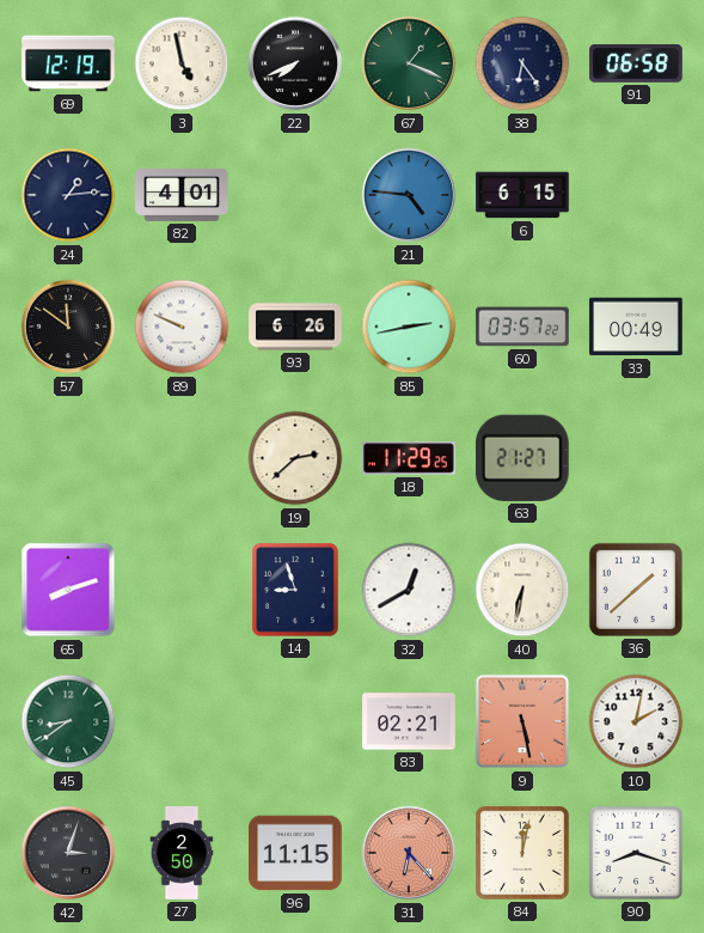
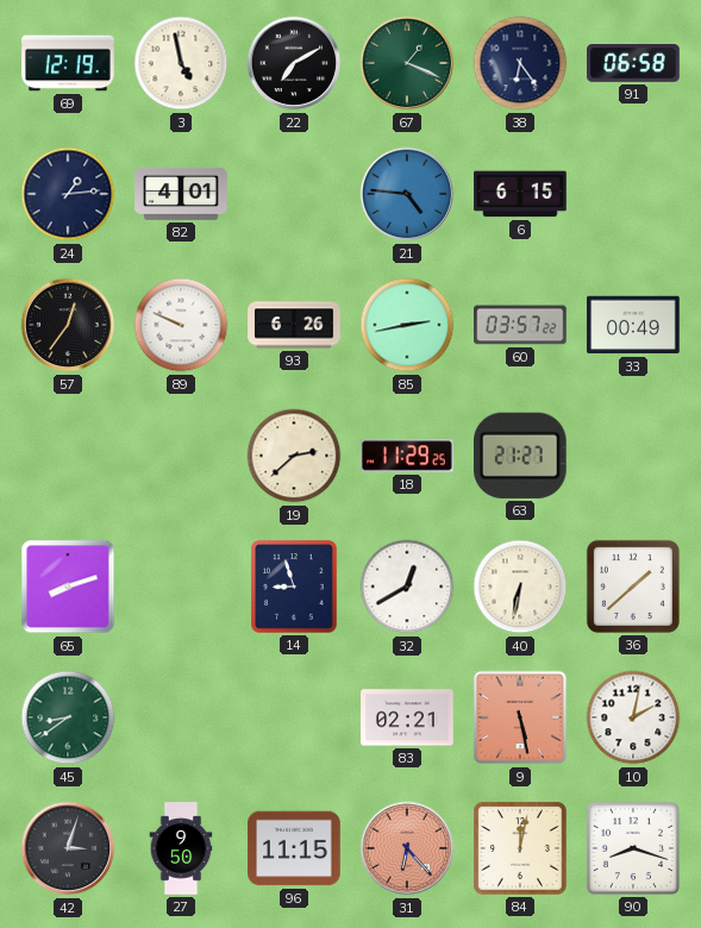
22: 7:41 -> 7:10 (294, 63)
57: 11:51 -> 12:36 (68, 325)
27: 2:50 -> 9:50 (181, 848)
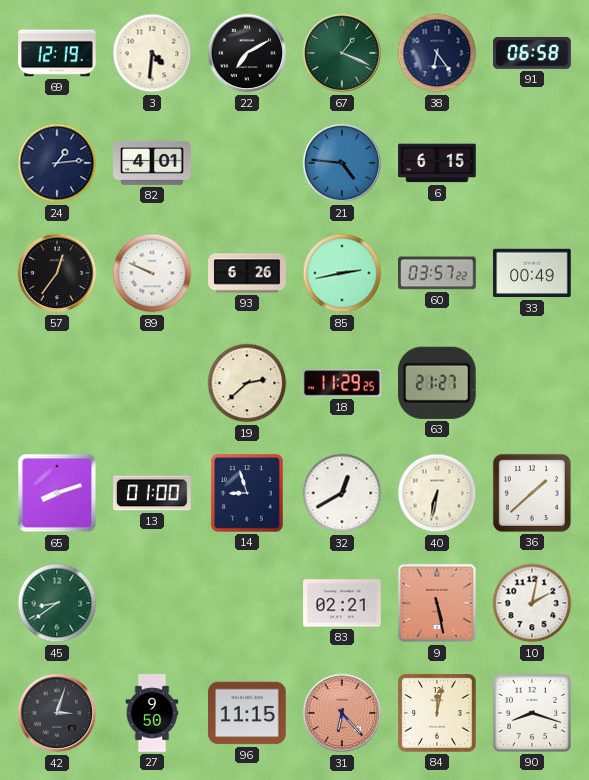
3: 4:58 -> 4:31 (152, 53)
13: none -> 01:00 (153, 493)
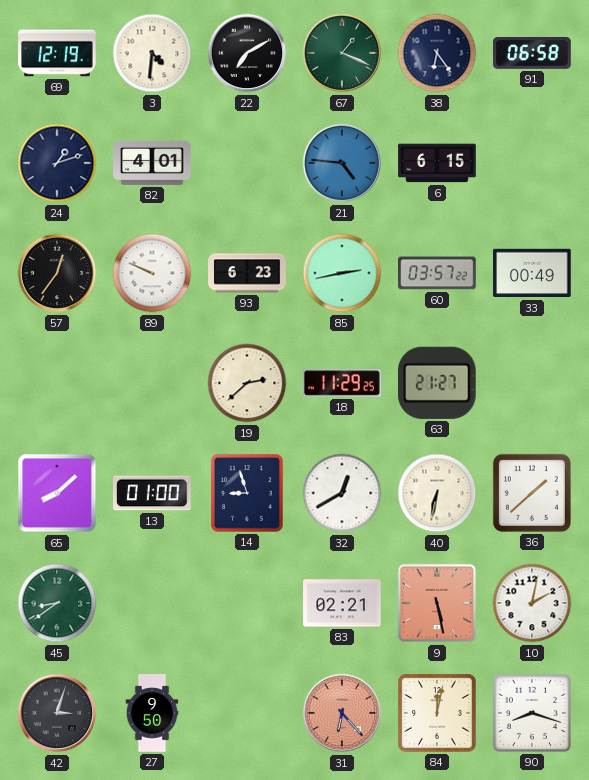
24: 1:14 -> 1:12 (57, 163)
93: 6:26 -> 6:23 (247, 273)
65: 8:12 -> 8:08 (57, 493)
96: 11:15 -> none (247, 713)
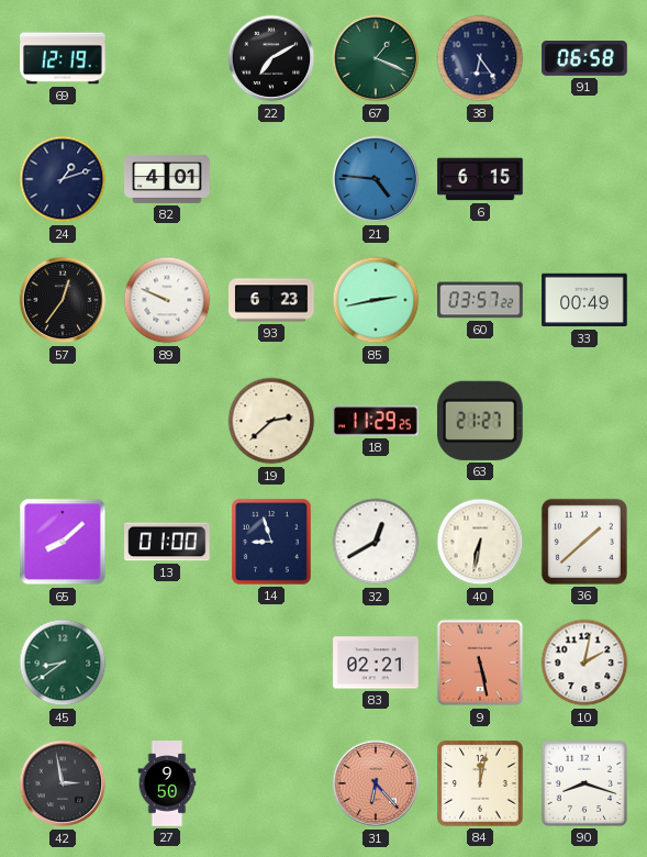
3: 4:31 -> none (152, 53)
42: 3:03 -> 2:58 (63, 783)
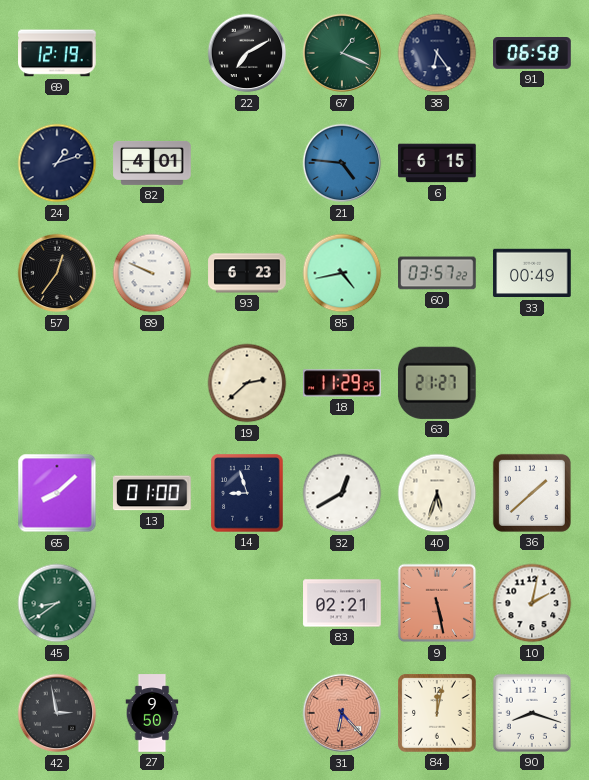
85: 2:43 -> 4:43 (342, 273)
40: 6:32 -> 5:33 (437, 493)
